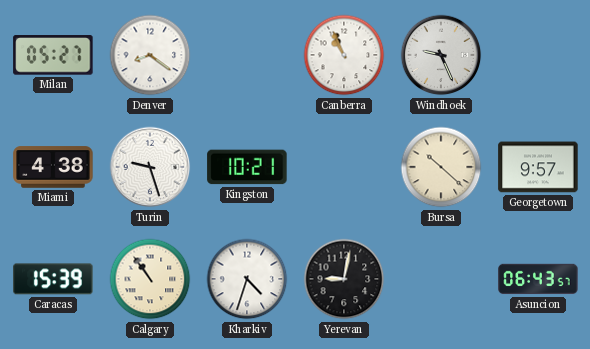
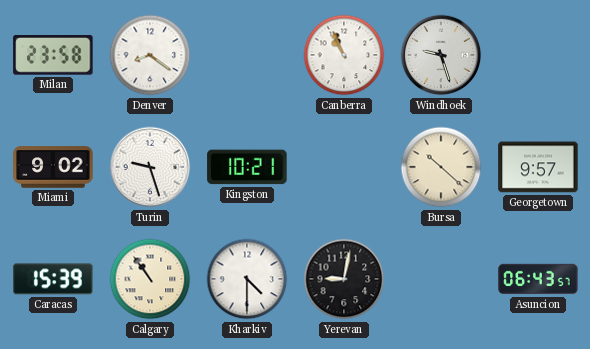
Milan: 05:27 -> 23:58 (53, 55)
Windhoek: 9:26 -> 9:27 (441, 55)
Miami: 4:38 -> 9:02 (53, 167)
Kharkiv: 4:33 -> 4:30 (247, 279)
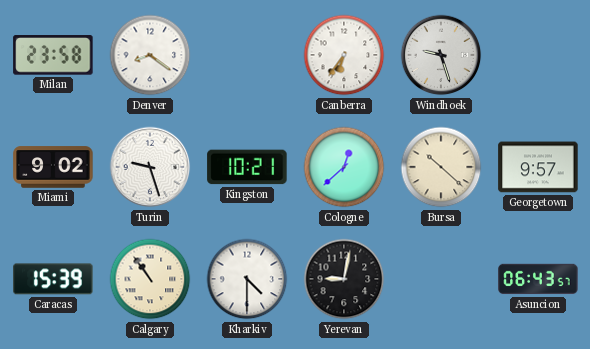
Canberra: 10:56 -> 6:36 (344, 55)
Cologne: none -> 12:38 (344, 167)
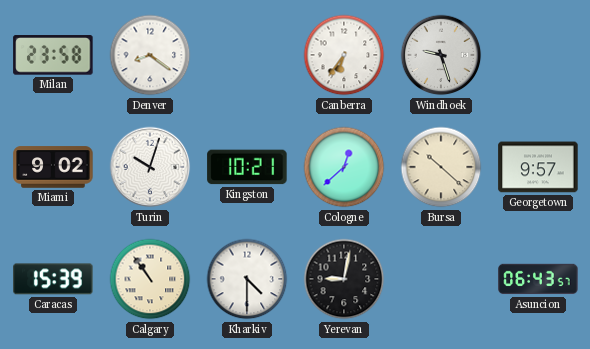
Turin: 9:27 -> 10:03 (150, 167)
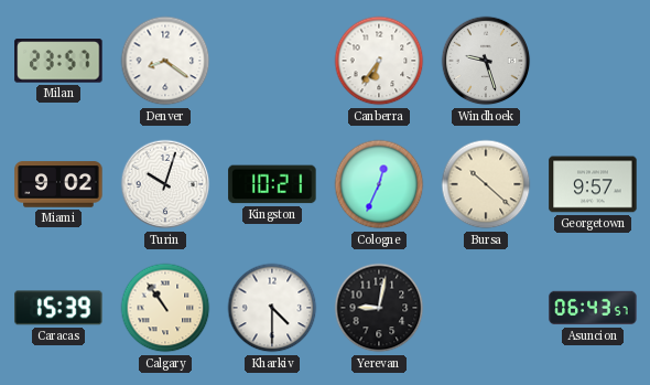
Milan: 23:58 -> 23:57 (58, 61)
Cologne: 12:38 -> 12:34 (379, 184)
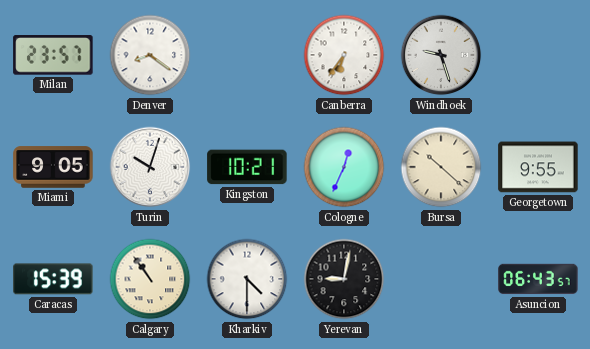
Miami: 9:02 -> 9:05 (53, 167)
Georgetown: 9:57 -> 9:55 (538, 167)
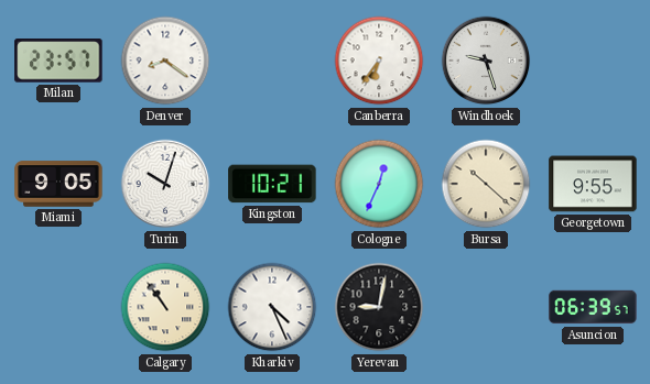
Caracas: 15:39 -> none (53, 279)
Kharkiv: 4:30 -> 4:26 (272, 307)
Asuncion: 06:43 -> 06:39 (593, 307)
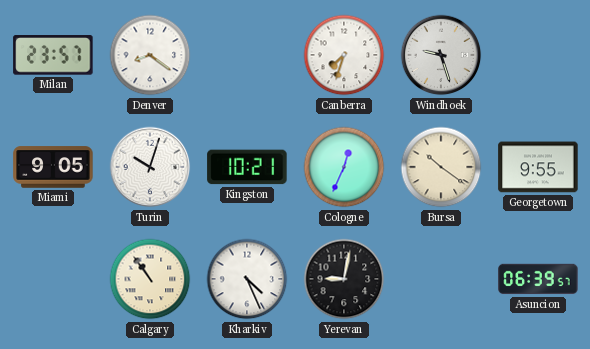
Canberra: 6:36 -> 7:33 (344, 55)
Bursa: 10:22 -> 10:21 (441, 167)
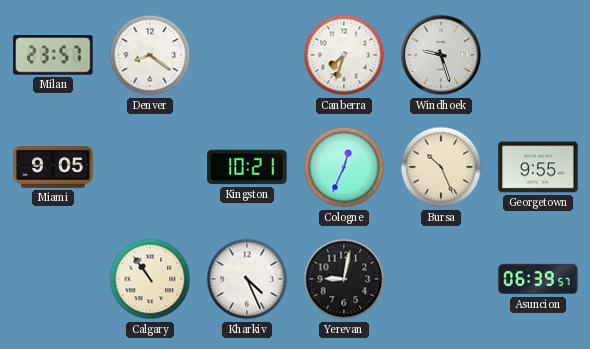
Turin: 10:03 -> none (150, 167)
Bursa: 10:21 -> 10:26 (441, 167)
